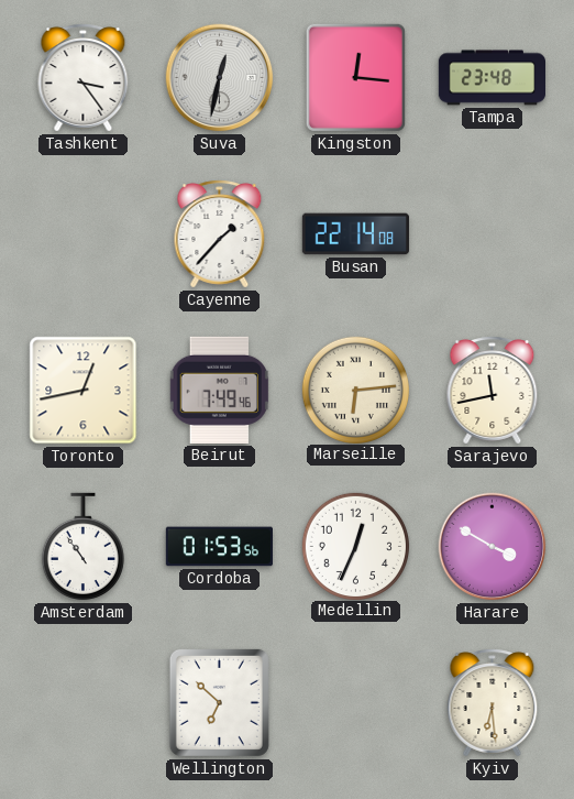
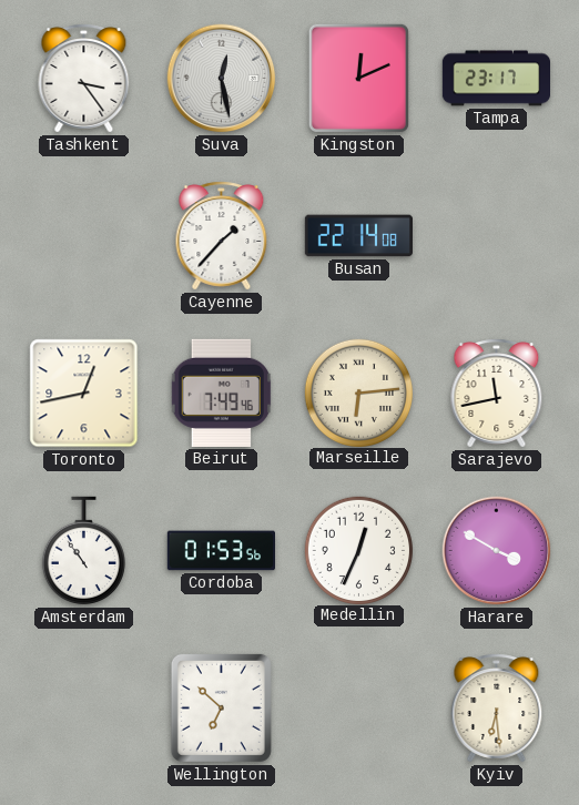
Suva: 12:32 -> 12:28 (222, 79)
Kingston: 12:16 -> 12:11 (358, 78)
Tampa: 23:48 -> 23:17 (496, 79)
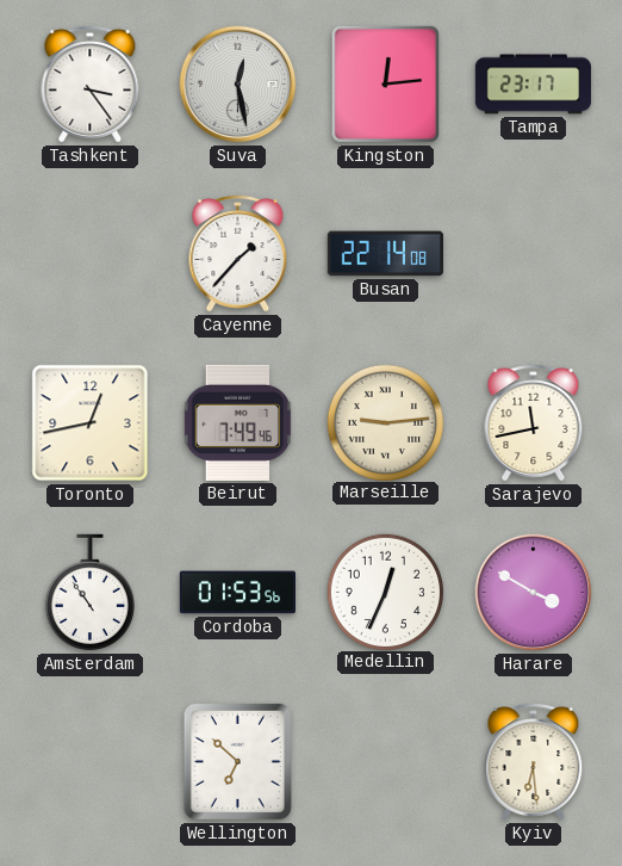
Kingston: 12:11 -> 12:14 (385, 83)
Marseille: 6:14 -> 9:14 (385, 422)
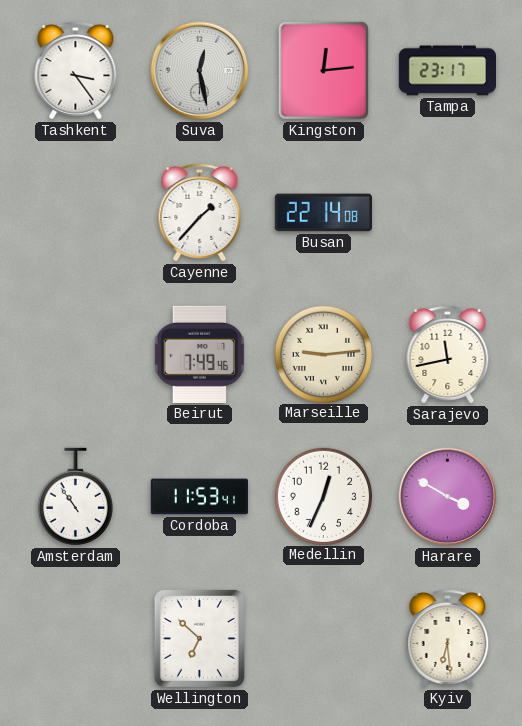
Toronto: 12:43 -> none (91, 423)
Cordoba: 01:53 -> 11:53 (199, 497)
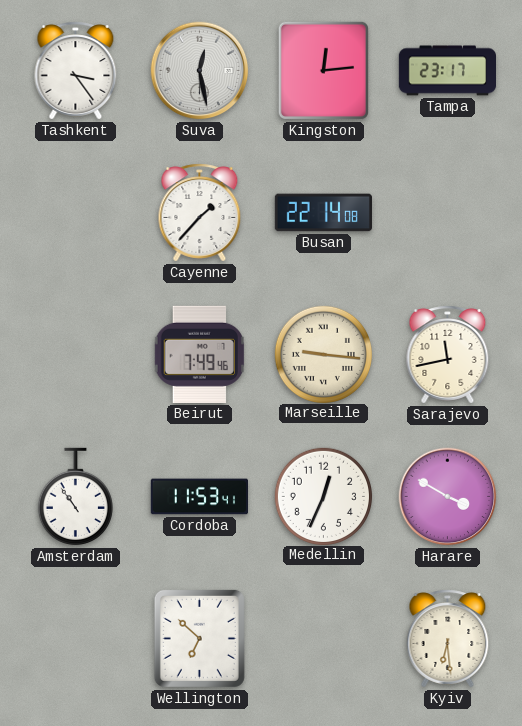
Marseille: 9:14 -> 9:16 (323, 354)
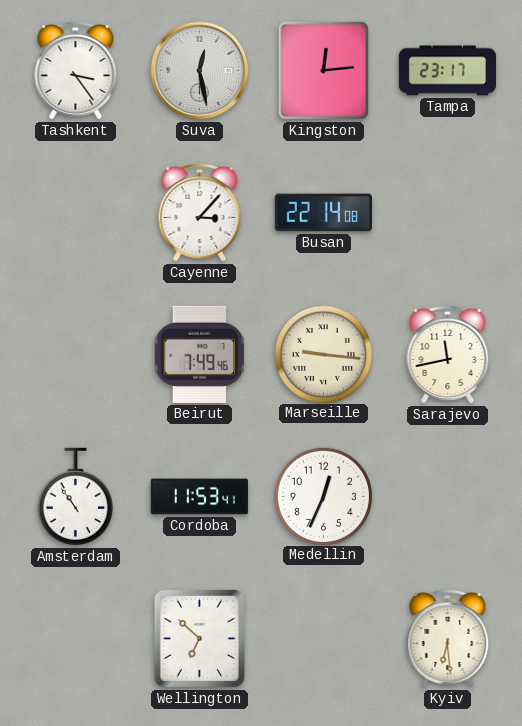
Cayenne: 1:37 -> 3:07 (200, 213)
Harare: 3:50 -> none (448, 497)
